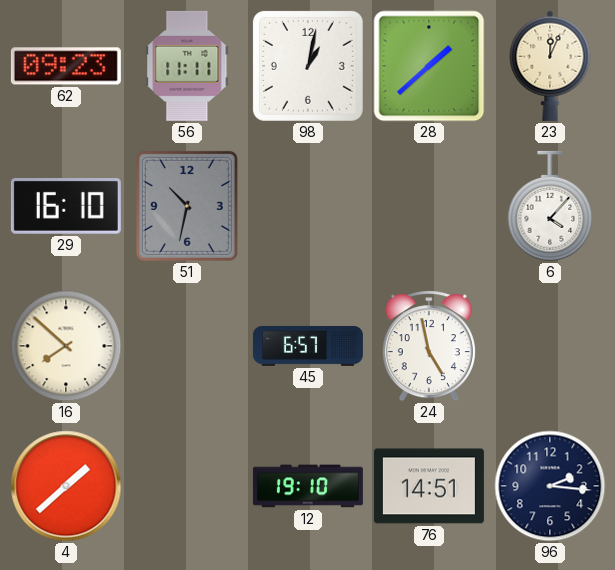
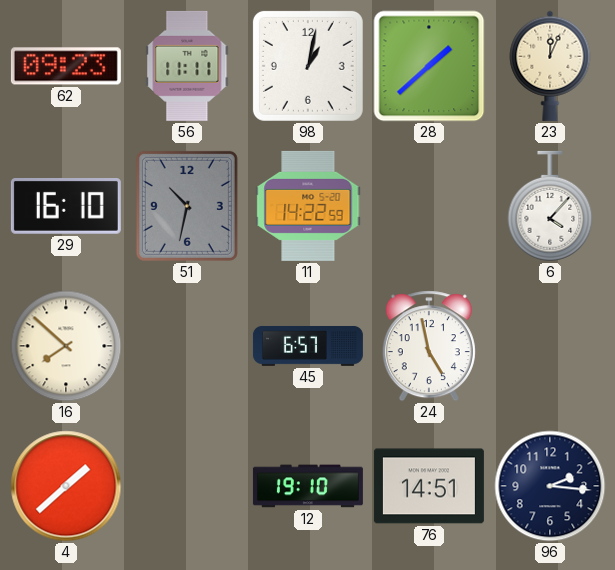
11: none -> 14:22 (308, 206)
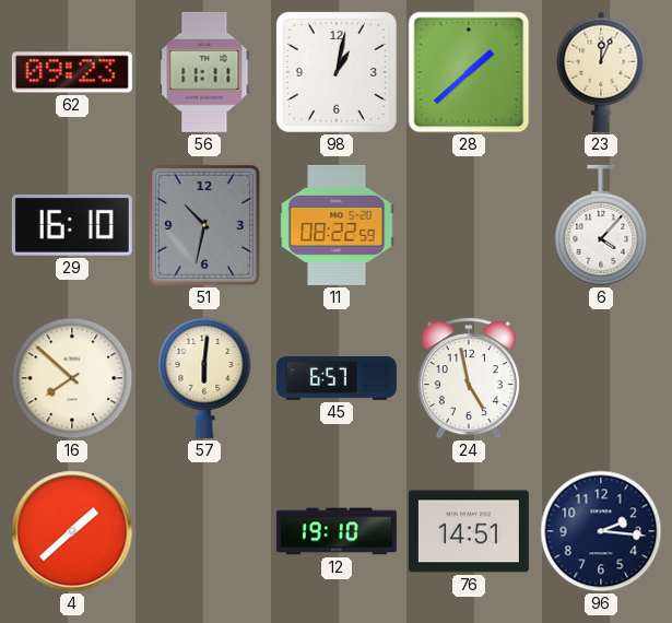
11: 14:22 -> 08:22 (337, 225)
57: none -> 6:01 (204, 378)
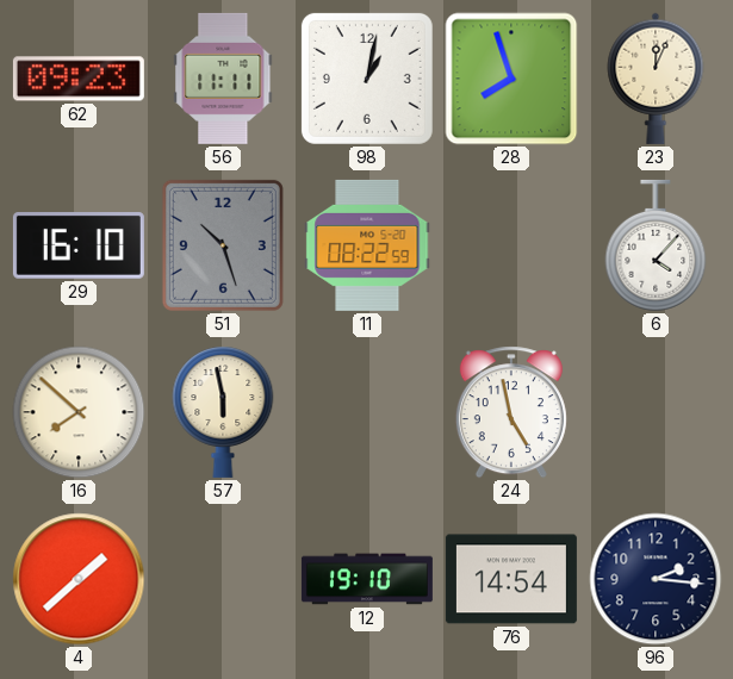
28: 1:38 -> 7:57 (511, 79)
51: 10:32 -> 10:27 (223, 245)
57: 6:01 -> 5:58 (223, 412)
45: 6:57 -> none (337, 378)
76: 14:51 -> 14:54 (511, 579)
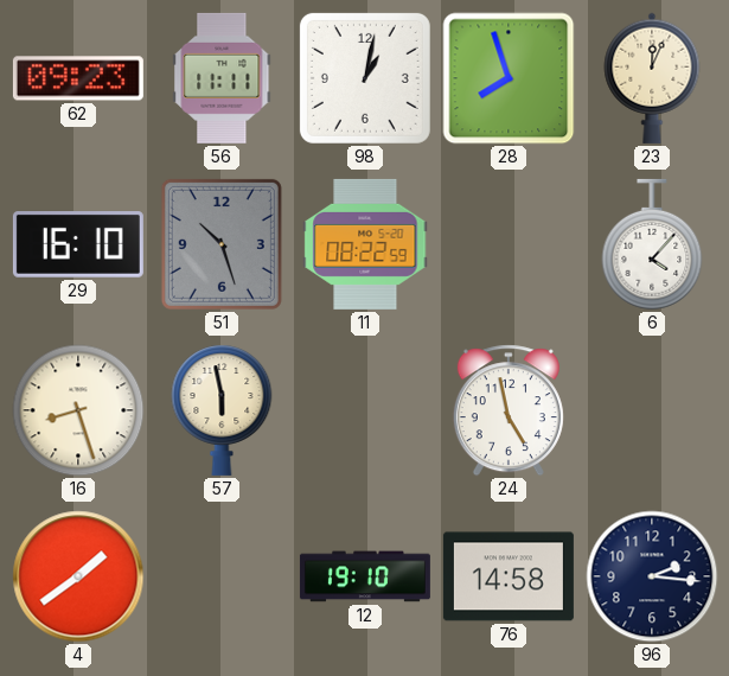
16: 7:52 -> 8:27 (78, 410)
4: 1:38 -> 1:39 (78, 576)
76: 14:54 -> 14:58 (509, 576)
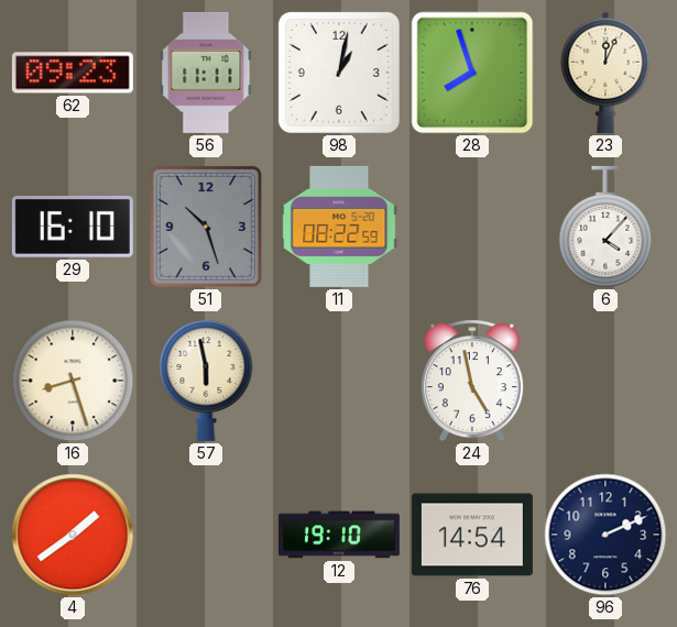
76: 14:58 -> 14:54 (472, 535)
96: 2:16 -> 2:11 (605, 535)
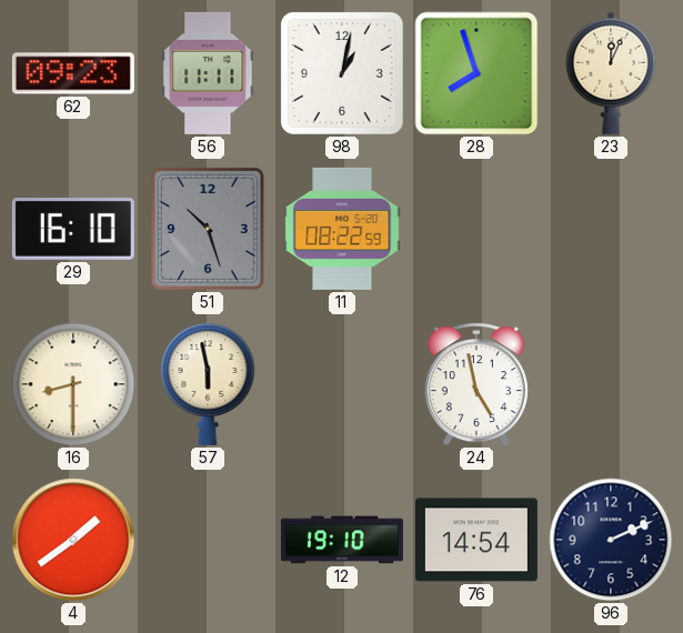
6: 4:07 -> none (605, 227)
16: 8:27 -> 8:30 (73, 384)
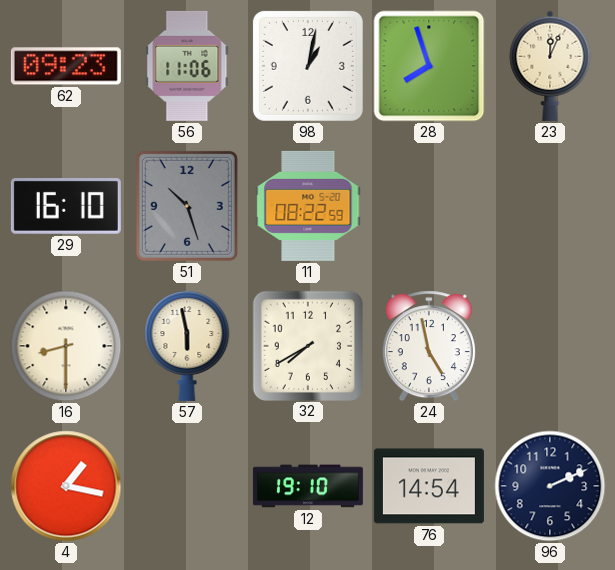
56: 11:11 -> 11:06 (187, 66)
32: none -> 7:40 (307, 345)
4: 1:39 -> 1:17 (66, 486)
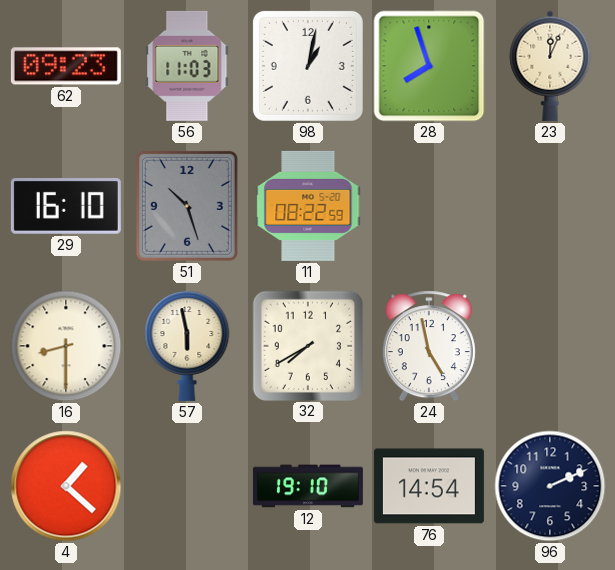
56: 11:06 -> 11:03 (187, 66)
4: 1:17 -> 1:22 (66, 486)
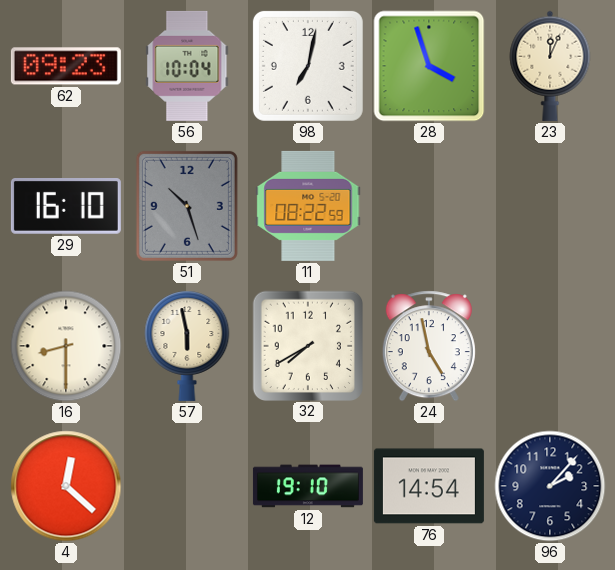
56: 11:03 -> 10:04 (187, 66)
98: 1:02 -> 7:02 (308, 66)
28: 7:57 -> 3:57 (429, 66)
4: 1:22 -> 12:22 (66, 486)
96: 2:11 -> 2:07 (550, 486)
